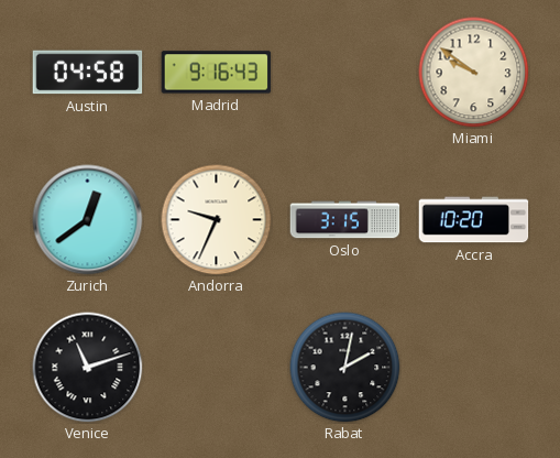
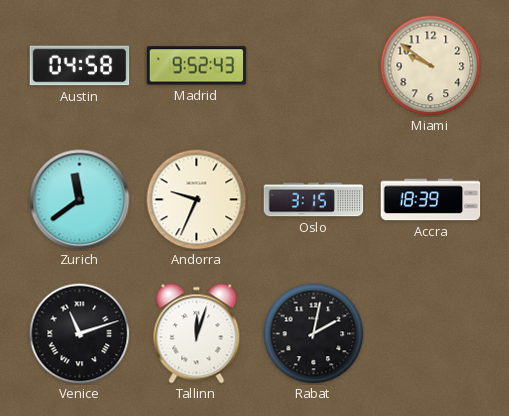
Madrid: 9:16 -> 9:52 (197, 66)
Zurich: 12:39 -> 11:39 (80, 200)
Accra: 10:20 -> 18:39 (431, 200)
Tallinn: none -> 12:03 (197, 334)
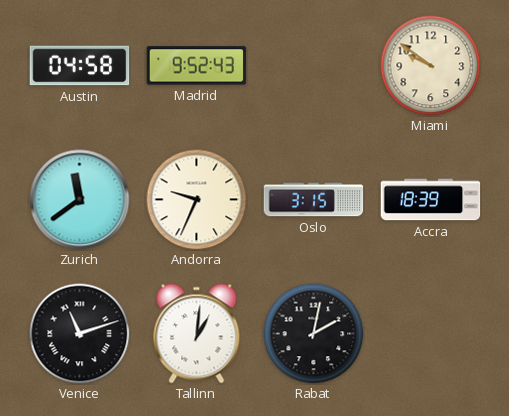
Tallinn: 12:03 -> 1:01 (197, 334)
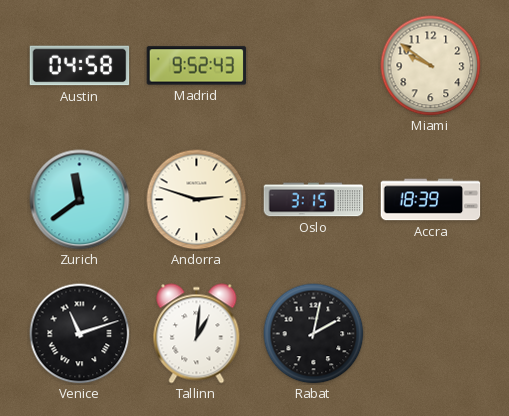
Andorra: 9:34 -> 2:48 (197, 200)
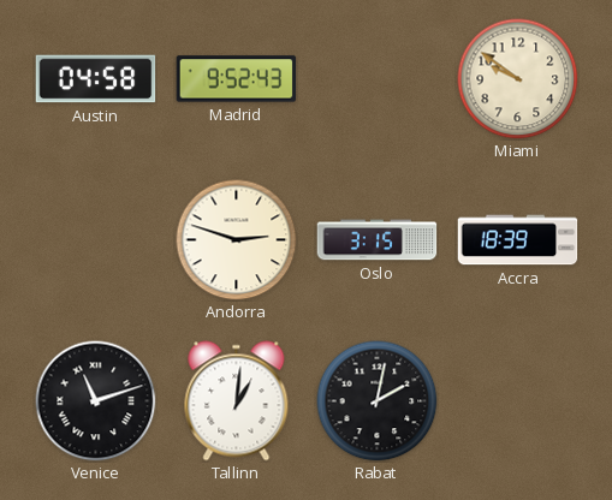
Zurich: 11:39 -> none (80, 200)
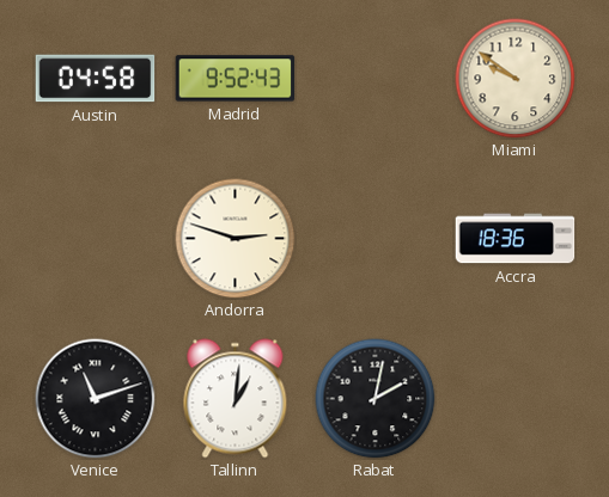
Oslo: 3:15 -> none (378, 240)
Accra: 18:39 -> 18:36 (516, 239)
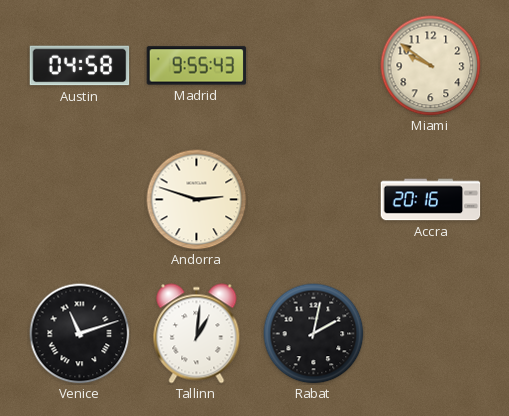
Madrid: 9:52 -> 9:55 (197, 66)
Accra: 18:36 -> 20:16 (431, 200)
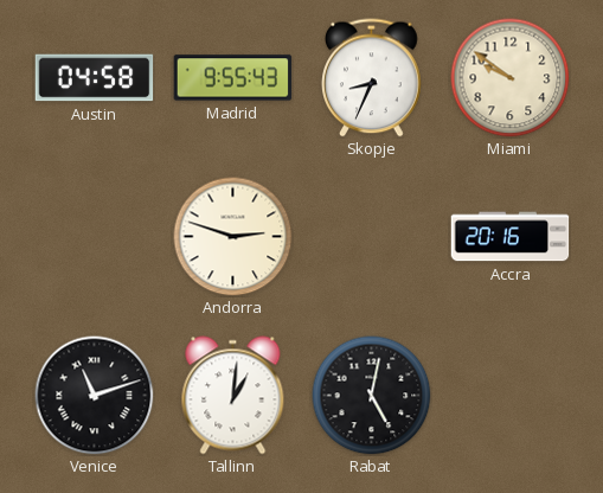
Skopje: none -> 8:34 (372, 78)
Rabat: 2:02 -> 5:02 (372, 396)
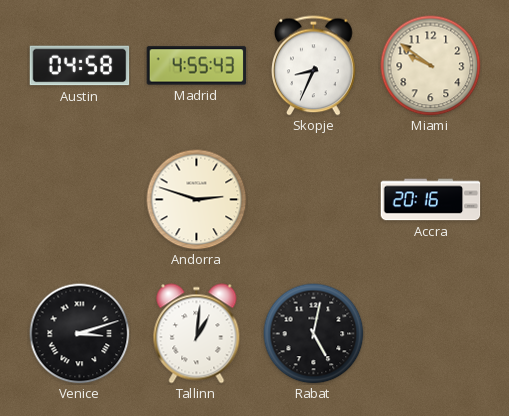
Madrid: 9:55 -> 4:55 (197, 66)
Venice: 11:12 -> 3:12 (80, 334)
